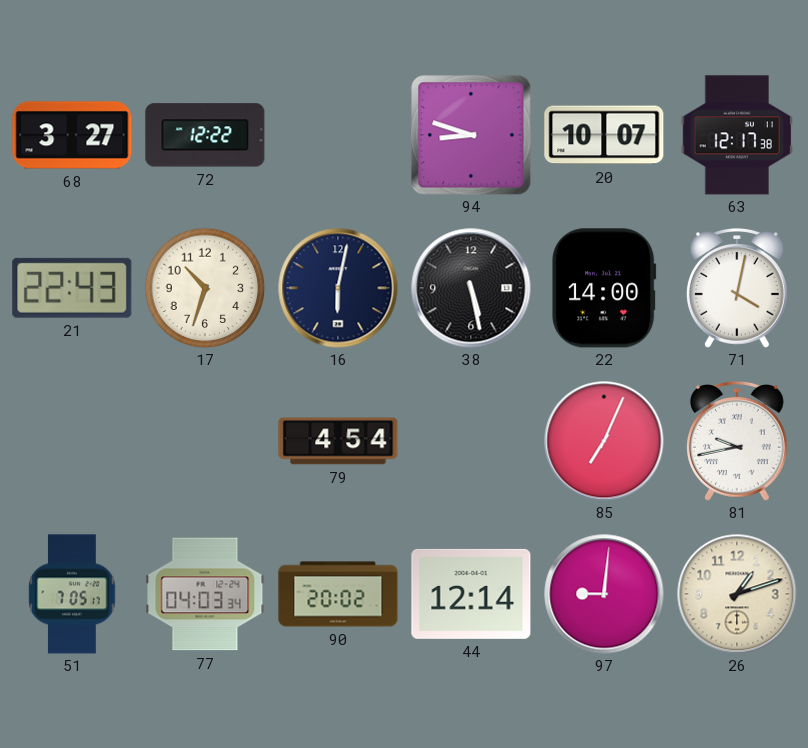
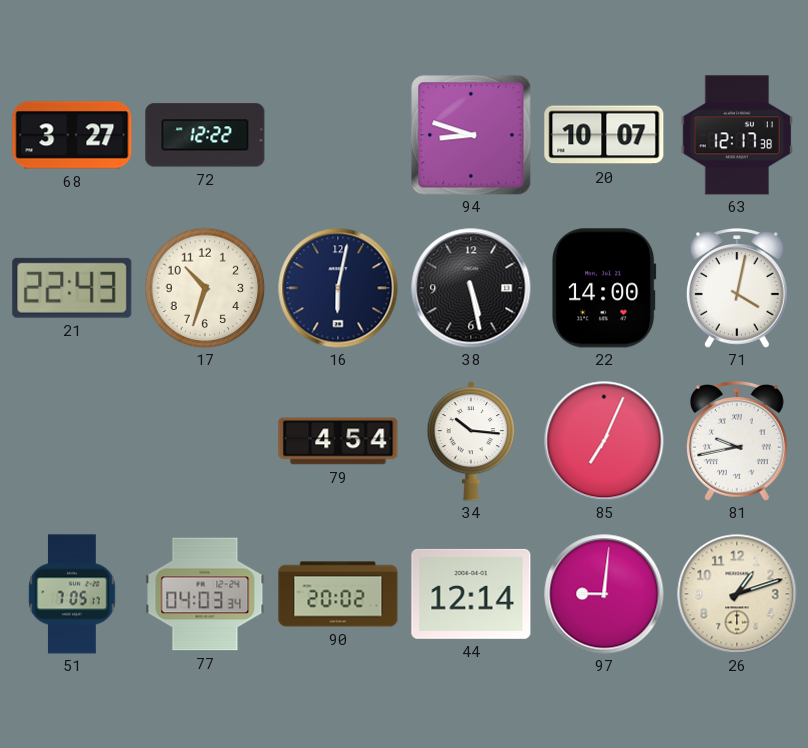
34: none -> 10:16 (471, 441)
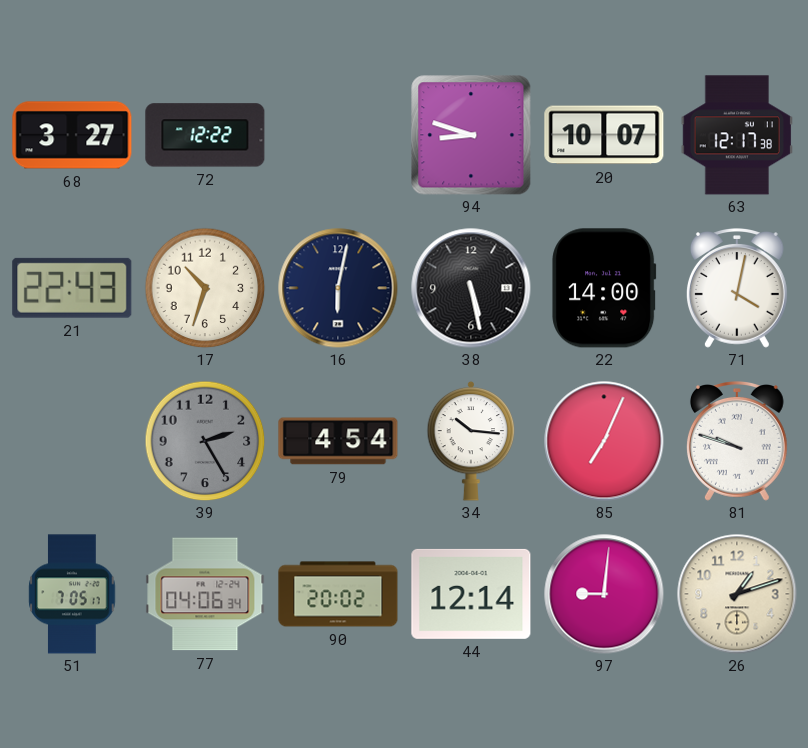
39: none -> 2:25 (205, 441)
81: 9:43 -> 9:48 (737, 441)
77: 04:03 -> 04:06 (205, 594)
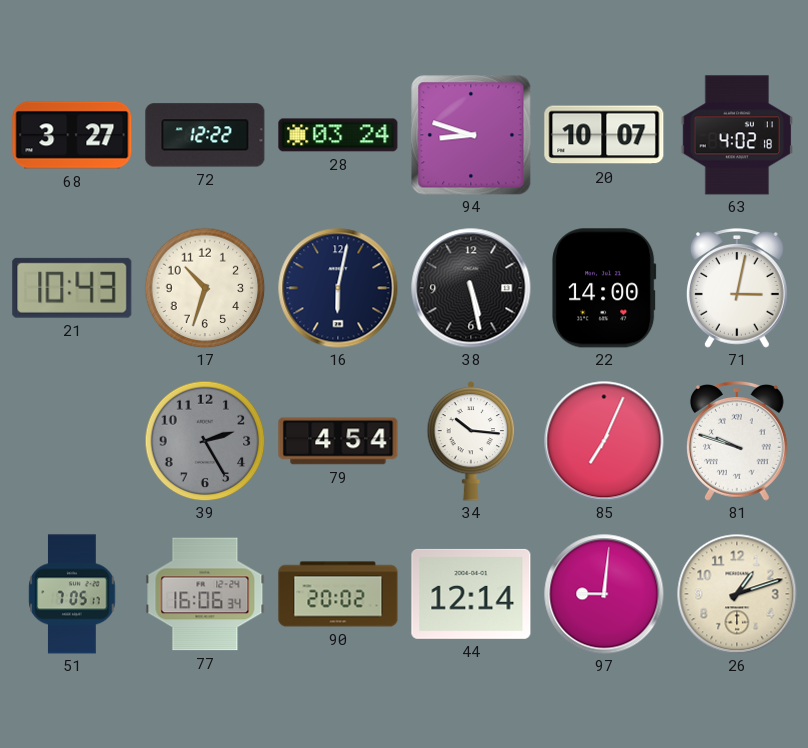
28: none -> 03:24 (338, 135)
63: 12:17 -> 4:02 (736, 135)
21: 22:43 -> 10:43 (72, 288)
71: 4:02 -> 3:02 (737, 288)
77: 04:06 -> 16:06 (205, 594)
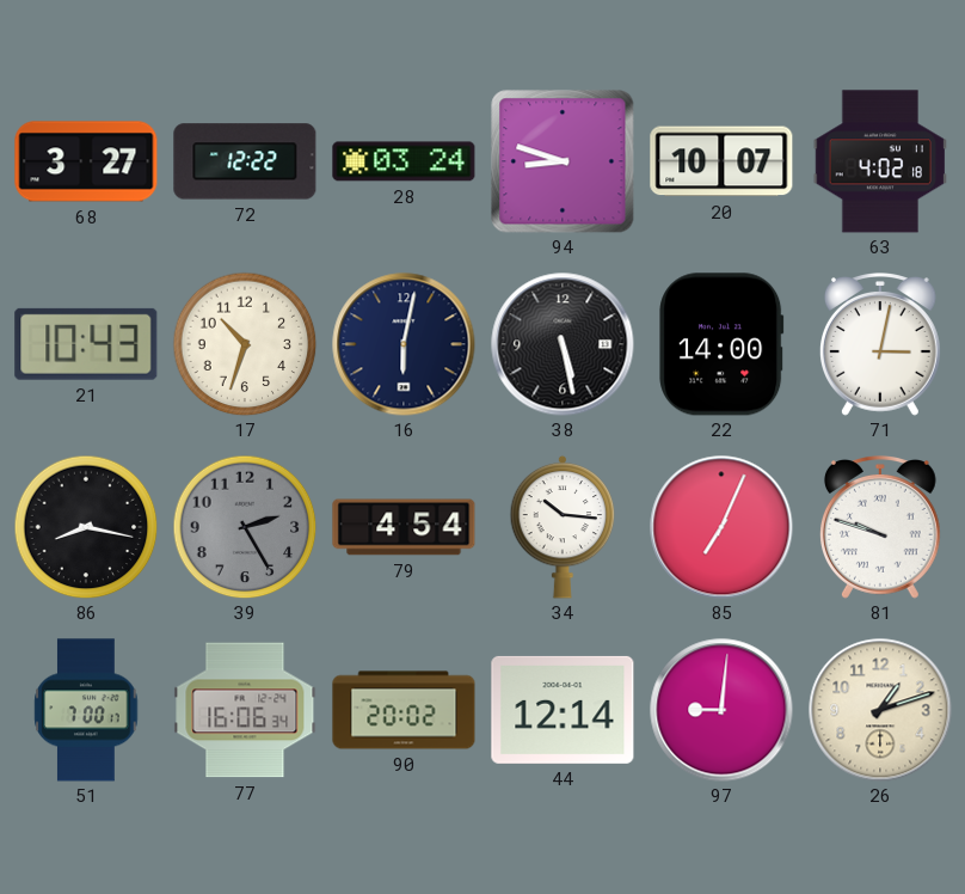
86: none -> 8:17 (86, 527)
51: 7:05 -> 7:00 (86, 710)
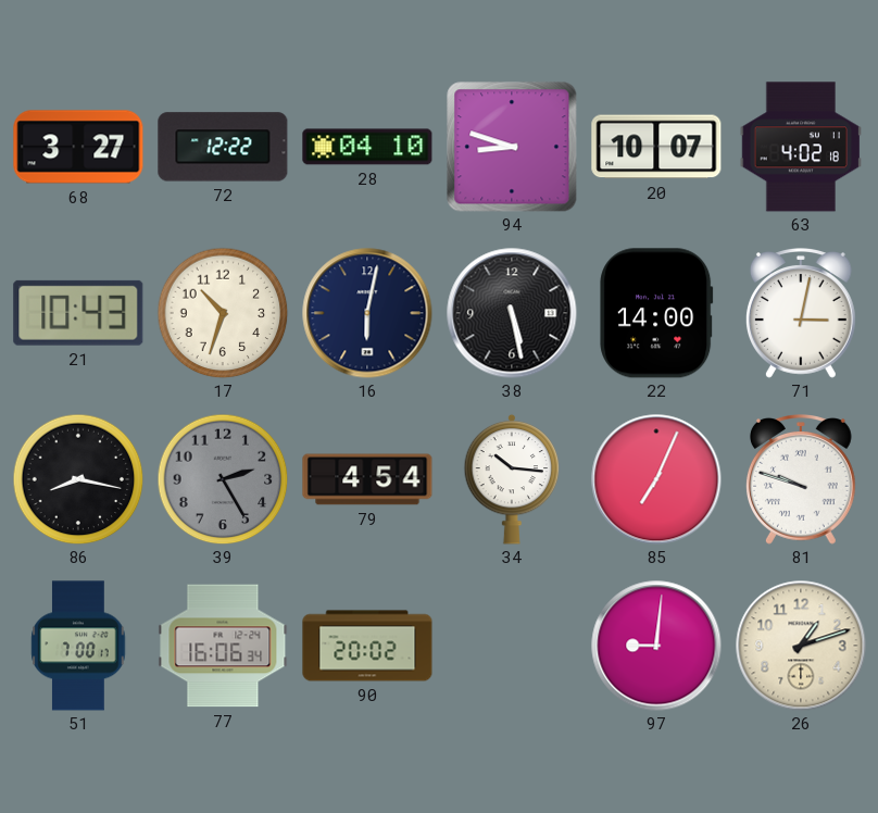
28: 03:24 -> 04:10 (367, 147)
44: 12:14 -> none (563, 710)
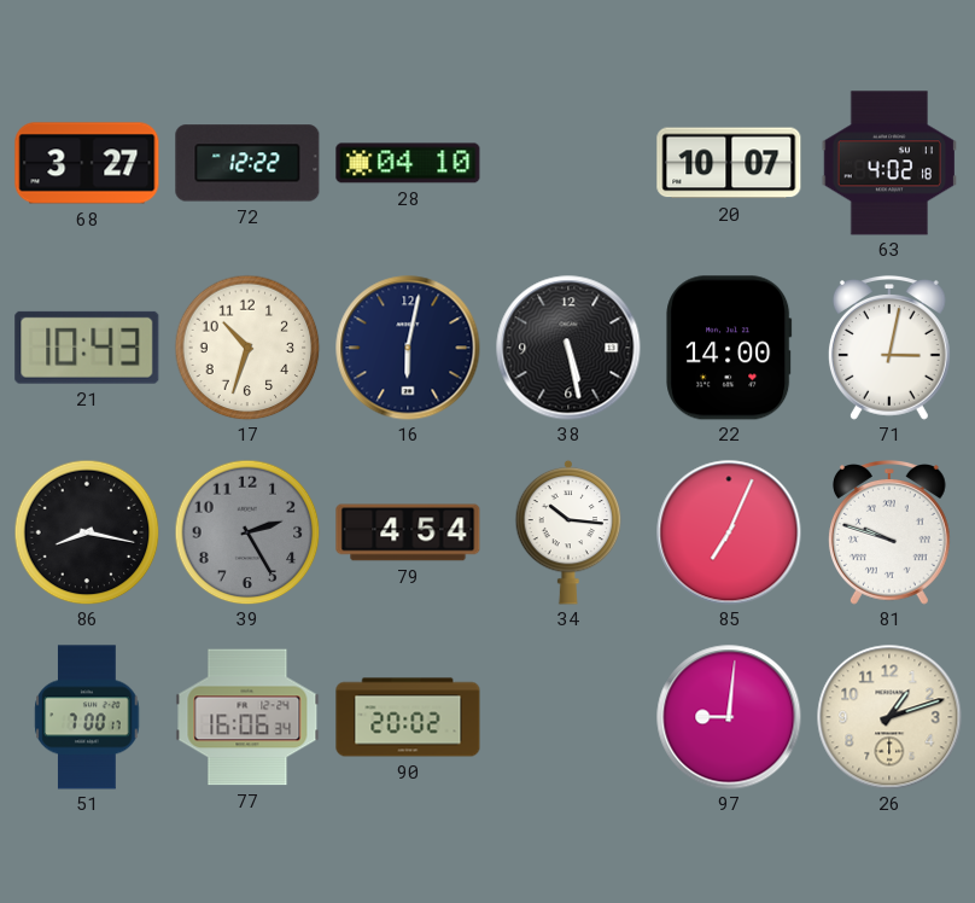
94: 8:48 -> none (512, 147)
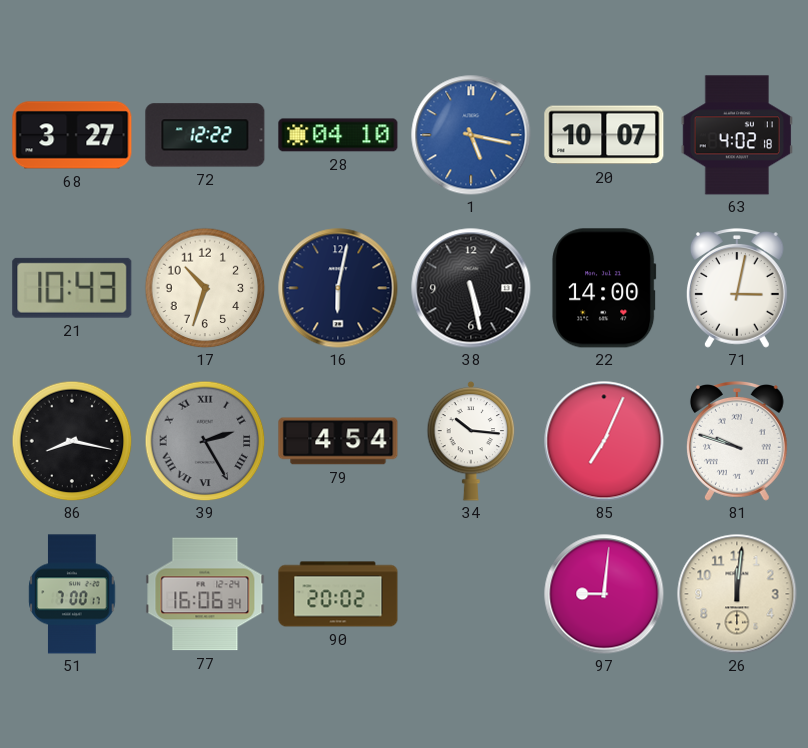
1: none -> 5:17 (471, 135)
39 numerals: Arabic -> Roman (205, 441)
26: 1:12 -> 12:01 (737, 594)
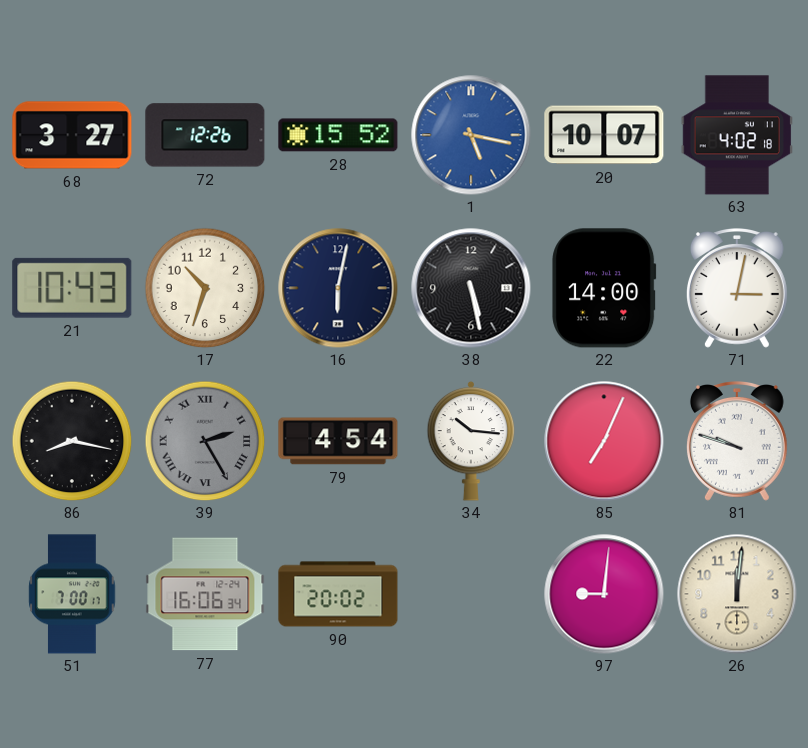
72: 12:22 -> 12:26 (205, 135)
28: 04:10 -> 15:52 (338, 135)
